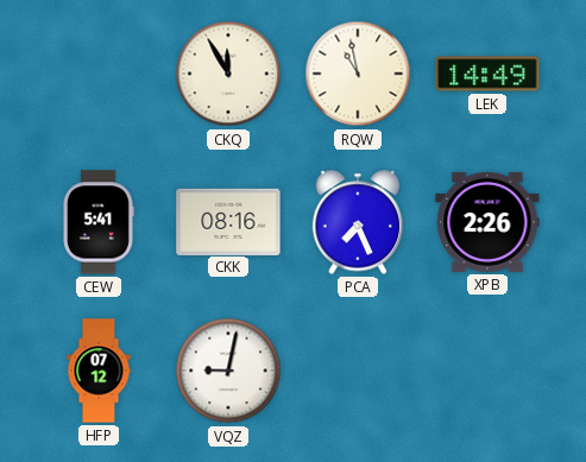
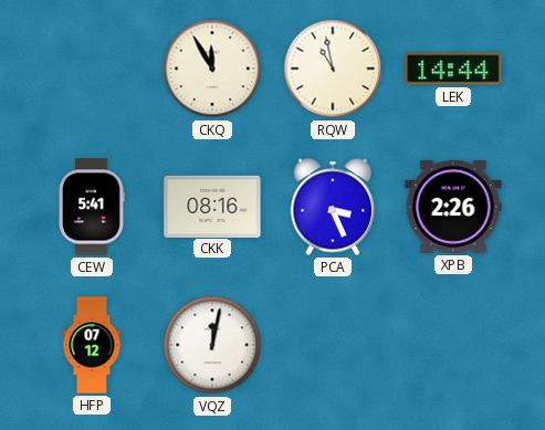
LEK: 14:49 -> 14:44 (453, 69)
PCA: 7:26 -> 3:26 (333, 207)
VQZ: 9:02 -> 12:02 (212, 345)
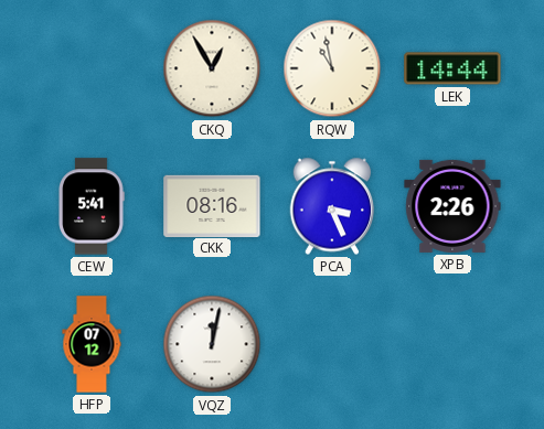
CKQ: 11:55 -> 12:55 (212, 68)
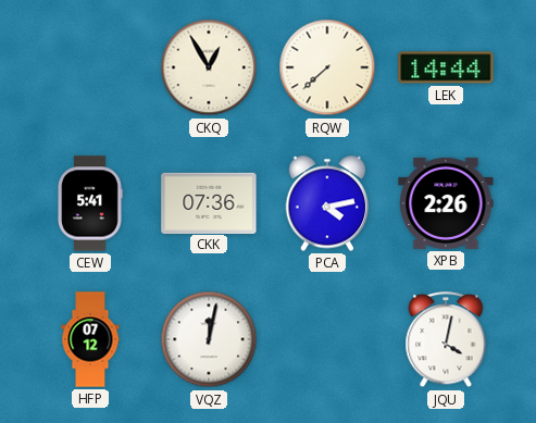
RQW: 10:58 -> 7:38 (327, 67)
CKK: 08:16 -> 07:36 (209, 202)
PCA: 3:26 -> 4:13 (327, 203)
JQU: none -> 4:02 (446, 340)
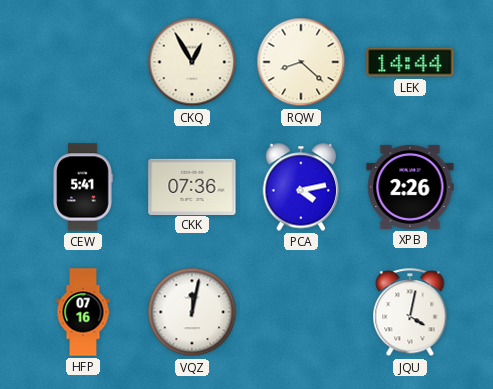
RQW: 7:38 -> 8:22 (301, 62)
HFP: 07:12 -> 07:16 (83, 312)
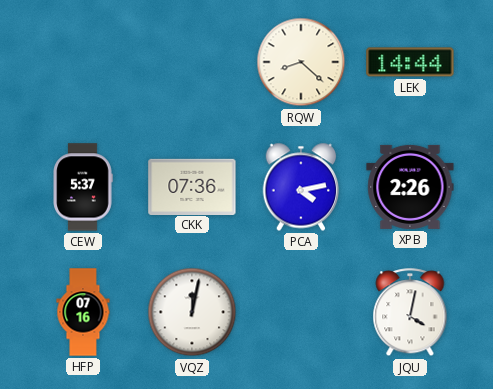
CKQ: 12:55 -> none (192, 62)
CEW: 5:41 -> 5:37 (83, 187)
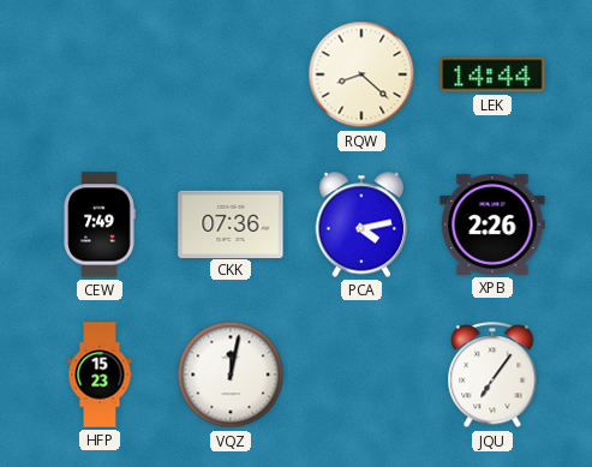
CEW: 5:37 -> 7:49 (100, 224)
HFP: 07:16 -> 15:23 (100, 375)
JQU: 4:02 -> 7:06 (492, 376)
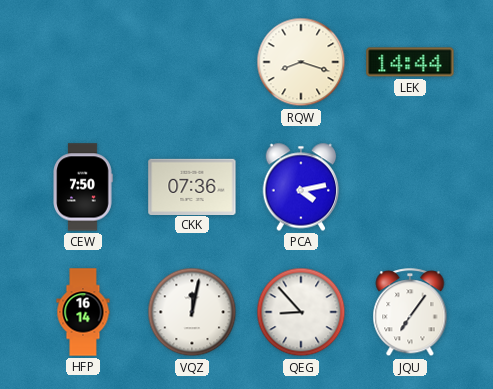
RQW: 8:22 -> 8:18 (301, 62)
CEW: 7:49 -> 7:50 (83, 187)
XPB: 2:26 -> none (492, 224)
HFP: 15:23 -> 16:14 (83, 312)
QEG: none -> 8:53 (301, 312)
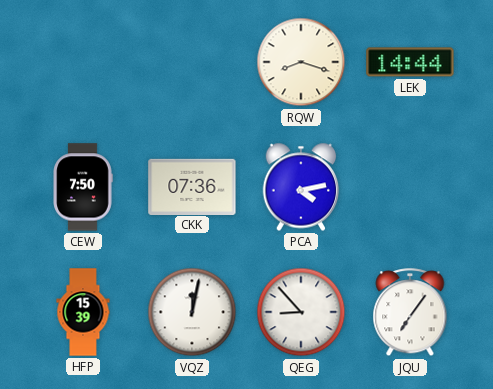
HFP: 16:14 -> 15:39 (83, 312)
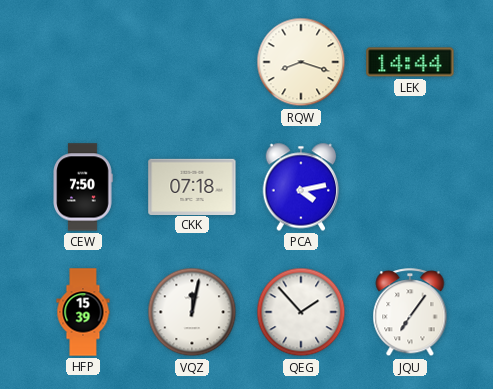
CKK: 07:36 -> 07:18 (192, 186)
QEG: 8:53 -> 1:53 (301, 312)
